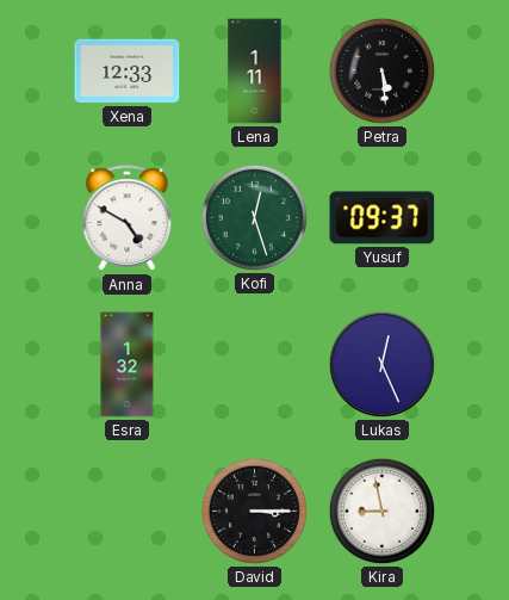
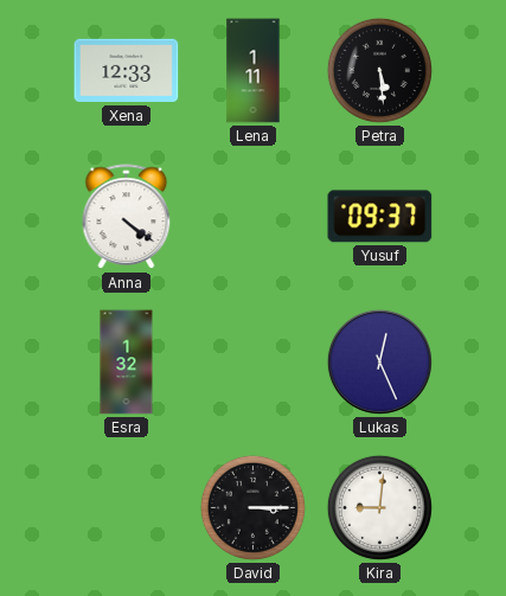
Anna: 4:50 -> 4:21 (127, 217)
Kofi: 12:27 -> none (254, 217)
Kira: 8:58 -> 9:01 (379, 507)
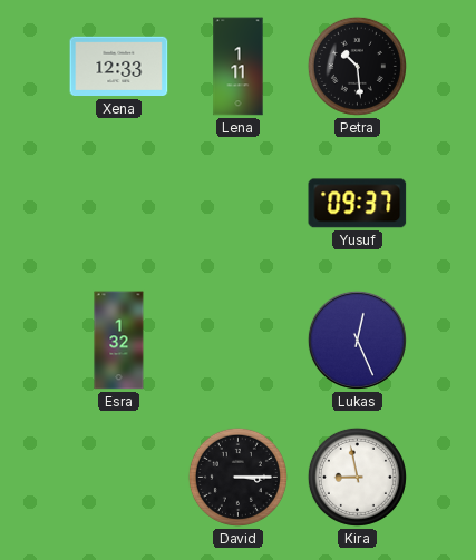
Petra: 5:29 -> 10:29 (357, 66)
Anna: 4:21 -> none (127, 217)
Kira: 9:01 -> 8:58 (357, 477)
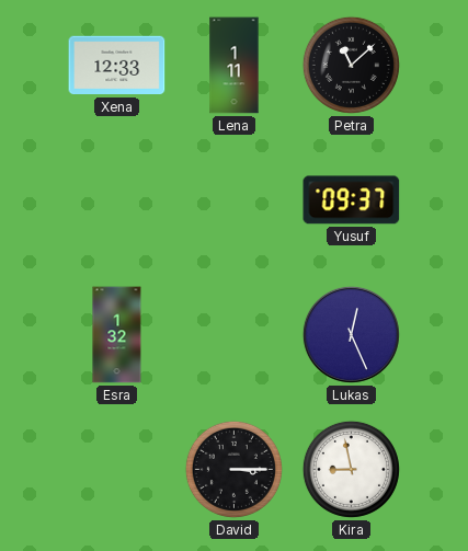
Petra: 10:29 -> 11:08 (351, 65)
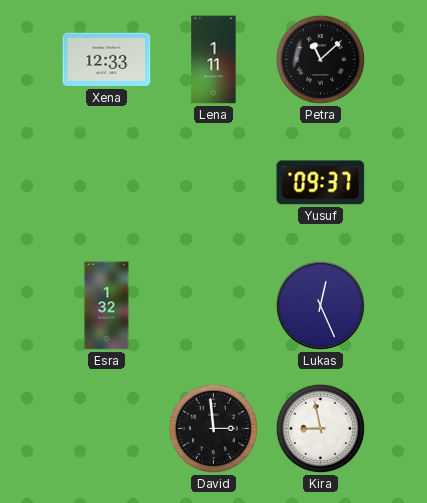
David: 3:15 -> 2:59 (213, 428)
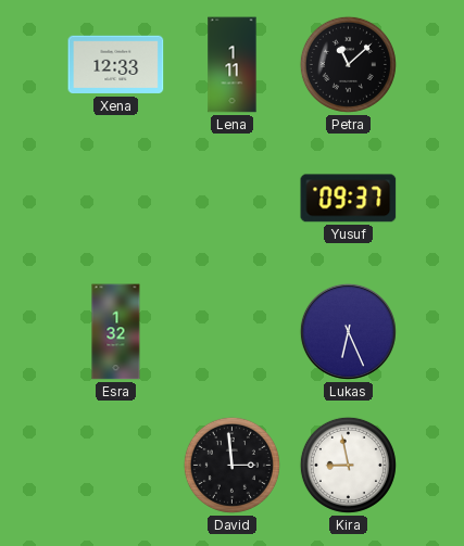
Lukas: 12:26 -> 6:26 (348, 331)
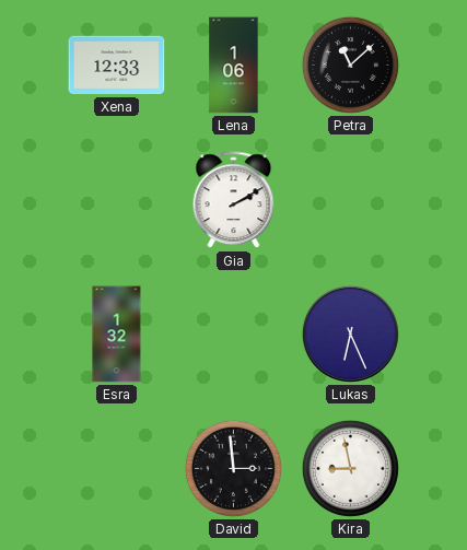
Lena: 1:11 -> 1:06 (234, 66)
Gia: none -> 2:10 (234, 200)
Yusuf: 09:37 -> none (349, 199)
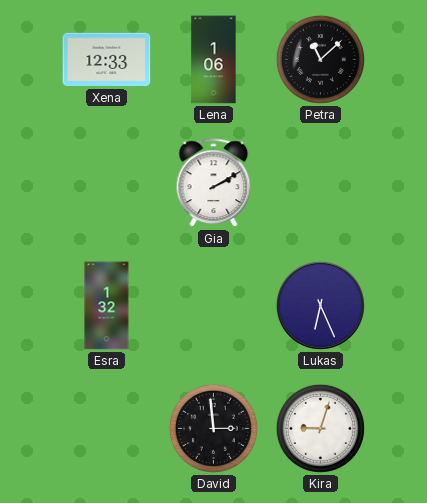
Kira: 8:58 -> 9:03 (320, 428)
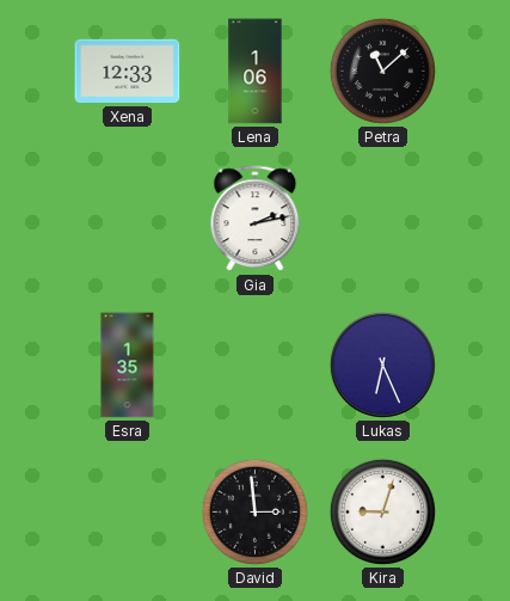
Gia: 2:10 -> 2:13 (256, 219)
Esra: 1:32 -> 1:35 (128, 366)
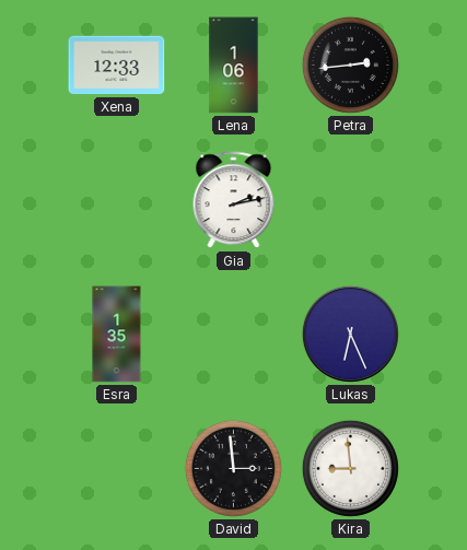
Petra: 11:08 -> 2:44 (350, 65)
Kira: 9:03 -> 8:59 (350, 468)
